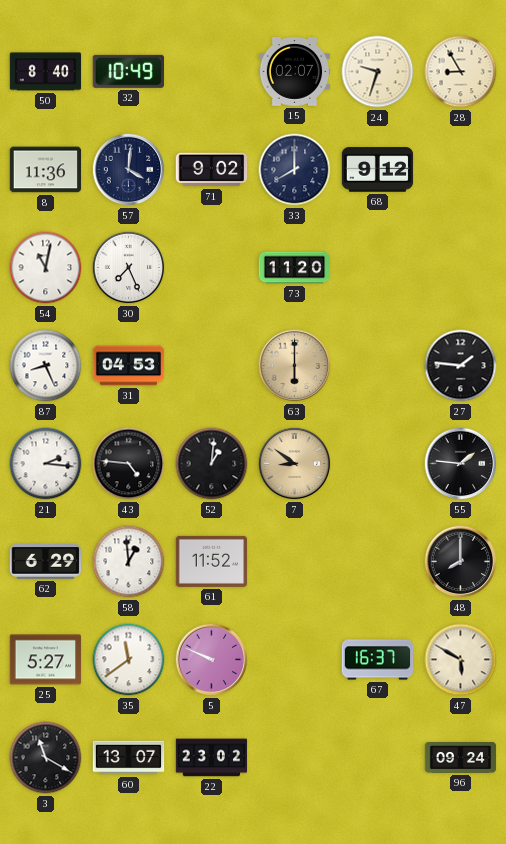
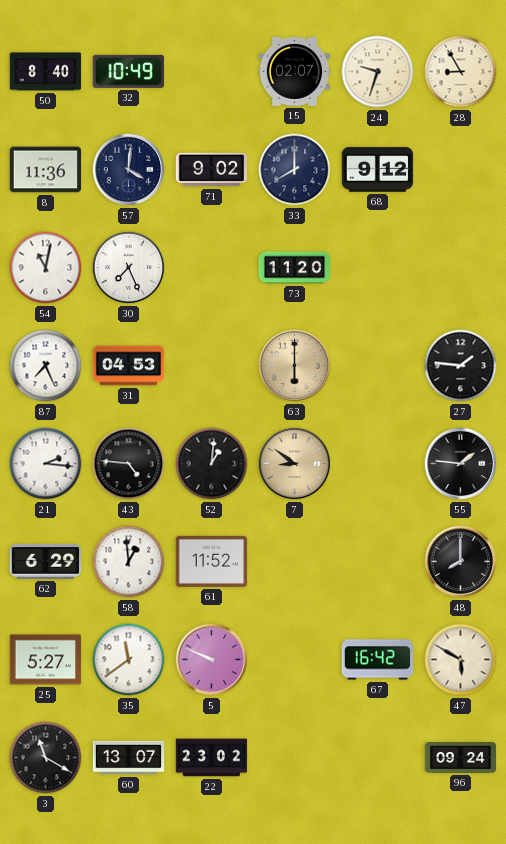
87: 8:26 -> 7:26 (46, 366)
67: 16:37 -> 16:42 (378, 660)
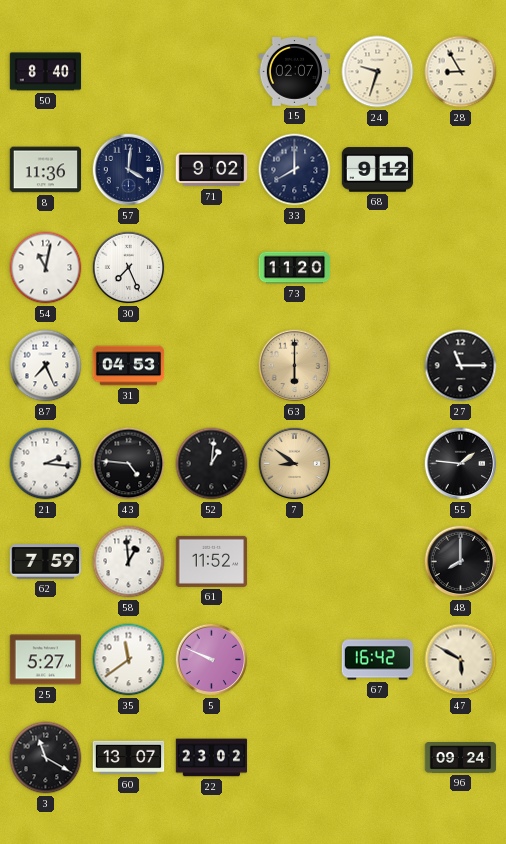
32: 10:49 -> none (128, 71)
27: 1:46 -> 11:15 (461, 366)
62: 6:29 -> 7:59 (46, 562)
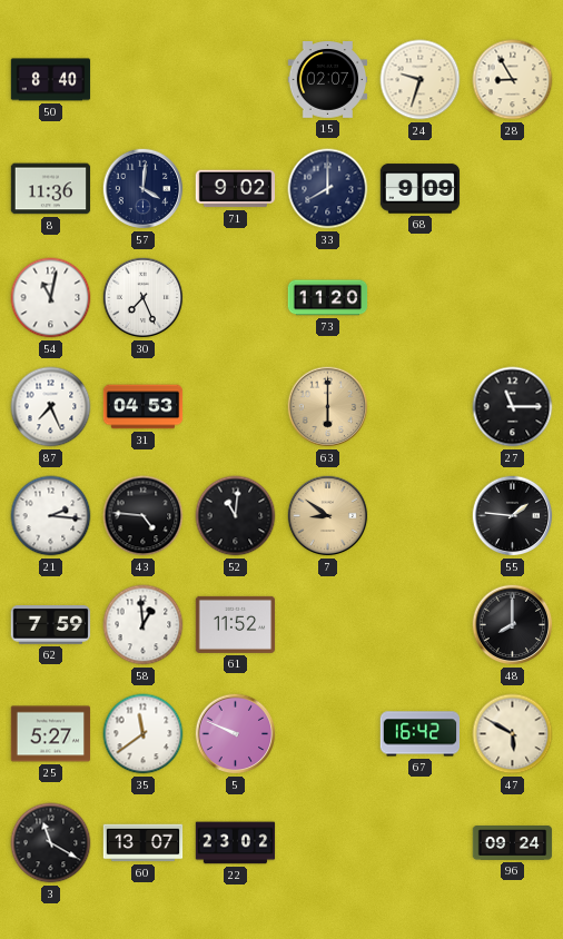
68: 9:12 -> 9:09 (421, 189)
52: 1:01 -> 11:01 (236, 516)
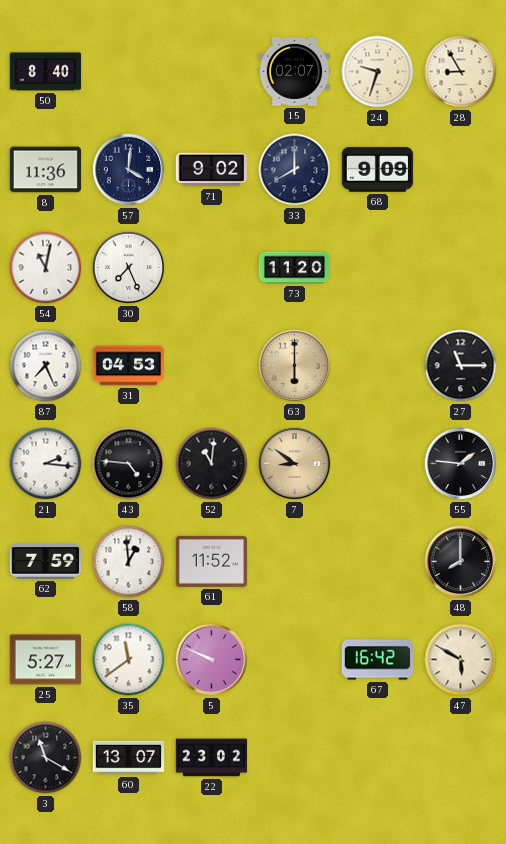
96: 09:24 -> none (513, 843)
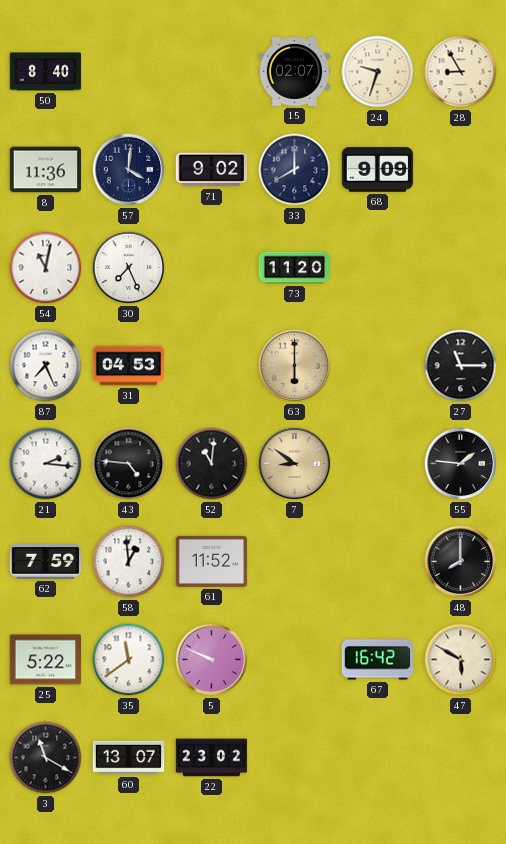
25: 5:27 -> 5:22 (46, 660)
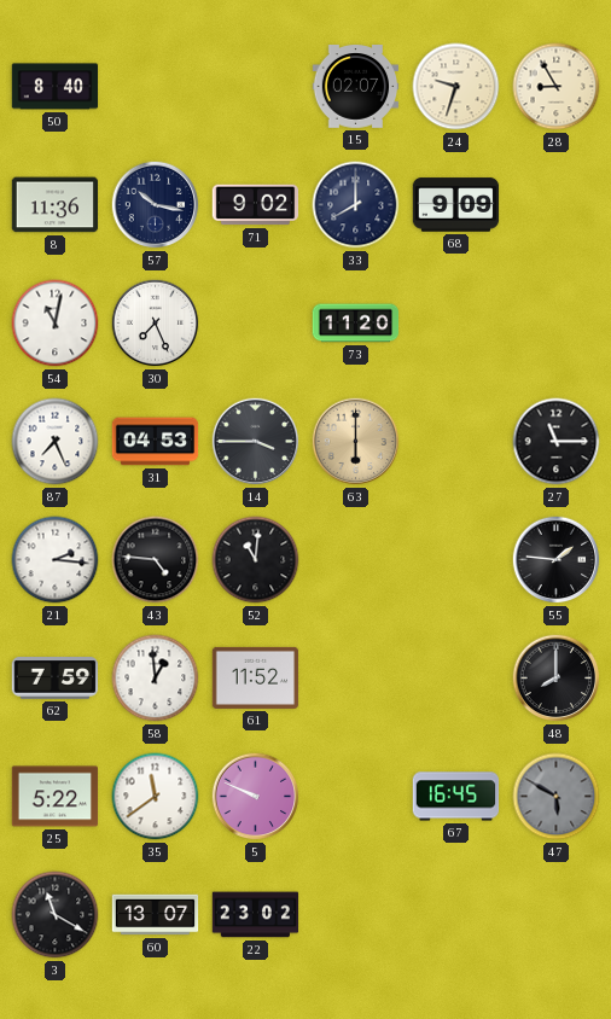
57: 4:01 -> 10:17 (156, 205)
14: none -> 3:45 (256, 442)
7: 8:51 -> none (295, 464)
67: 16:42 -> 16:45 (456, 797)
47 dial: cream -> grey (557, 797)
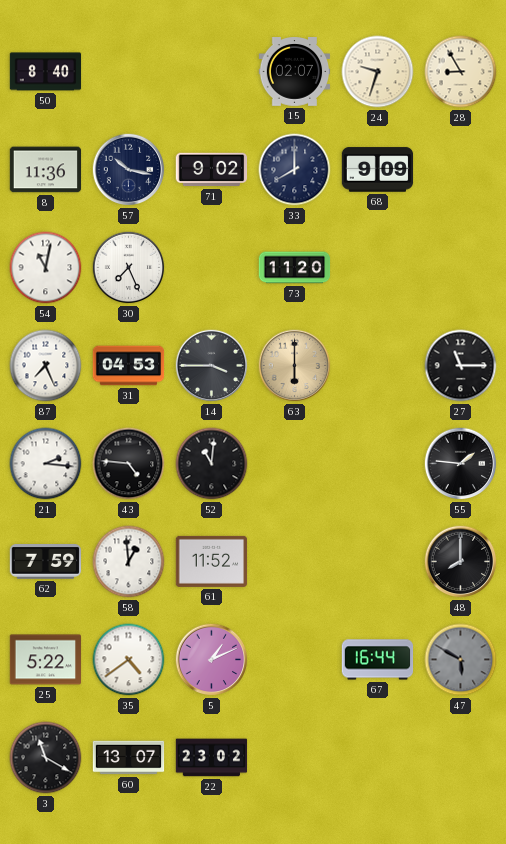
35: 11:39 -> 4:39 (129, 660)
5: 9:49 -> 1:11 (212, 660)
67: 16:45 -> 16:44 (378, 660)
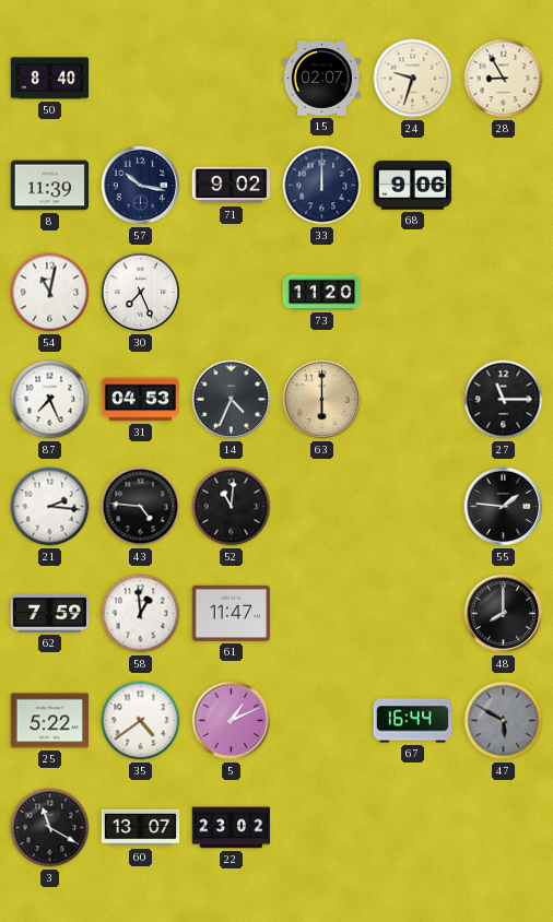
8: 11:36 -> 11:39 (50, 186)
33: 8:00 -> 12:00 (322, 186)
68: 9:09 -> 9:06 (413, 186)
14: 3:45 -> 4:34 (232, 400)
61: 11:52 -> 11:47 (232, 613)
